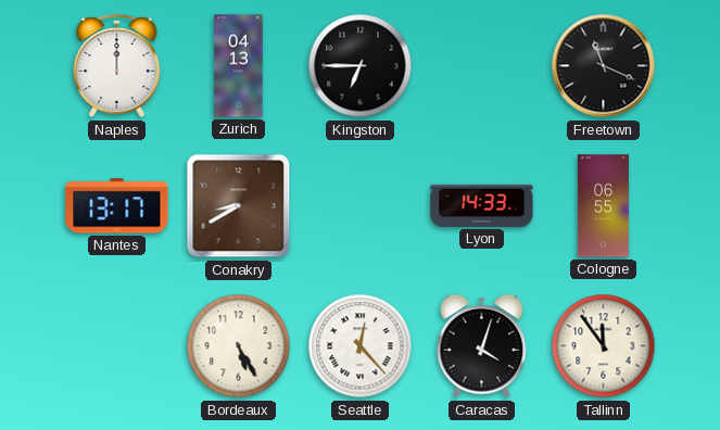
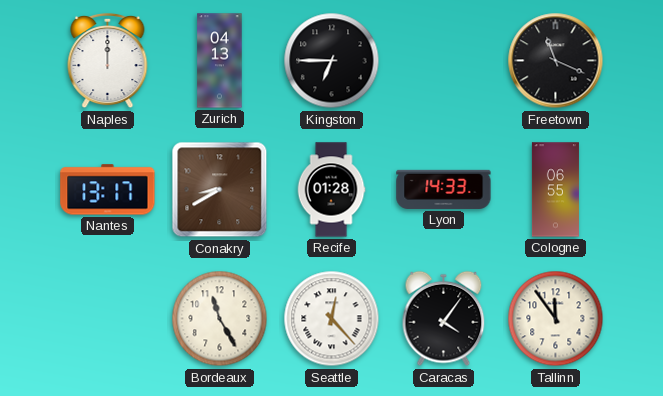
Recife: none -> 01:28 (331, 190)
Bordeaux: 5:25 -> 11:25 (220, 319)
Caracas: 4:03 -> 4:06 (444, 319)
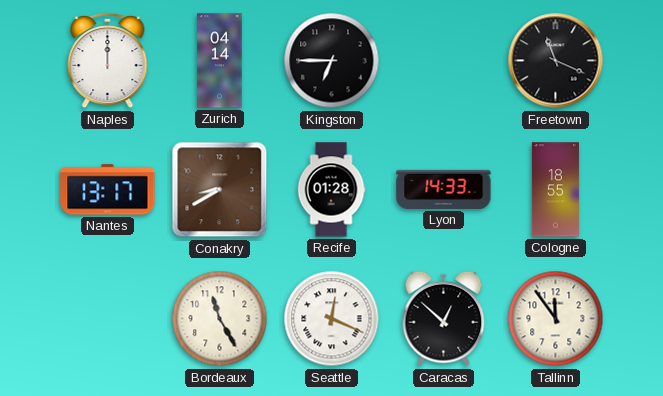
Zurich: 04:13 -> 04:14 (220, 61)
Cologne: 06:55 -> 18:55 (555, 190)
Seattle: 12:23 -> 12:19 (332, 319)
Caracas: 4:06 -> 12:52 (444, 319)
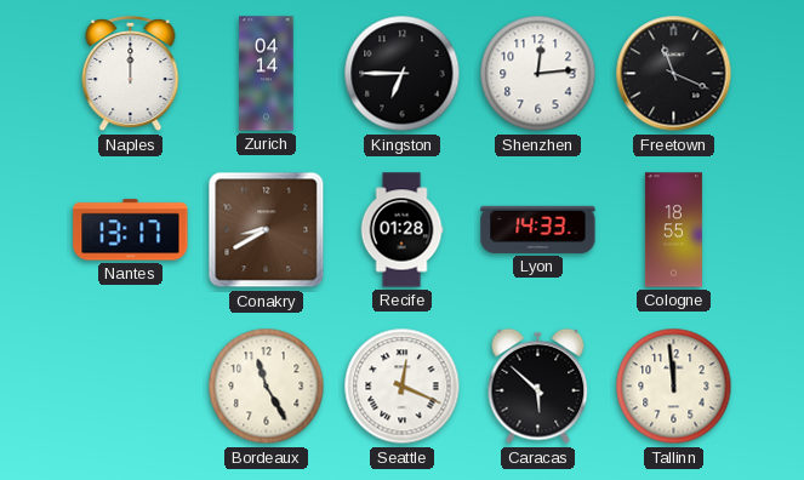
Shenzhen: none -> 12:14 (538, 74)
Caracas: 12:52 -> 5:52 (538, 387)
Tallinn: 11:54 -> 11:59 (674, 387)
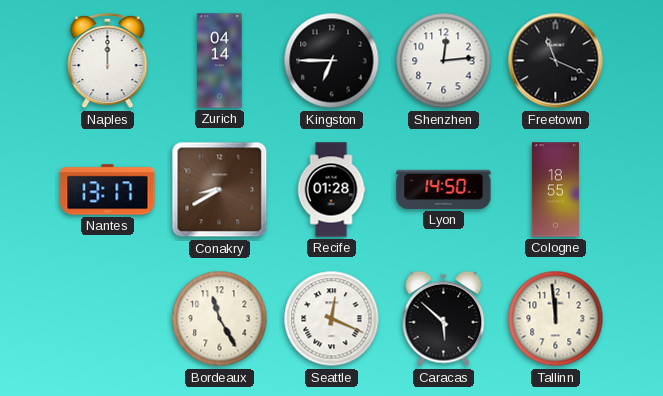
Lyon: 14:33 -> 14:50 (444, 189)
